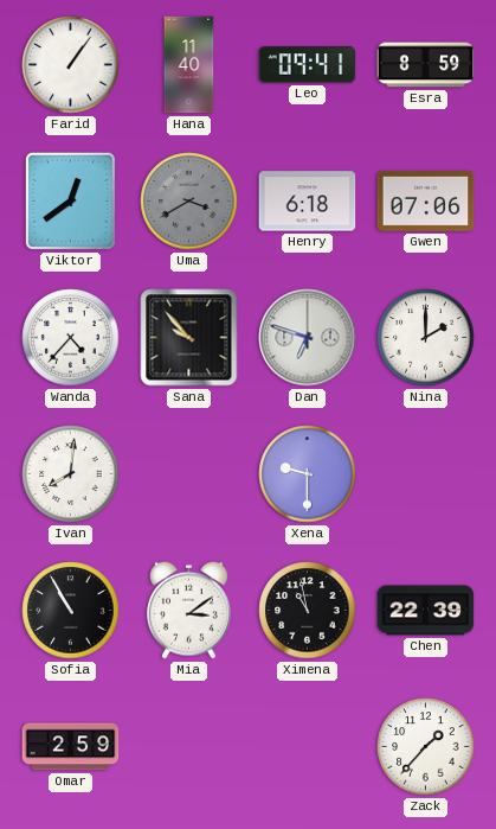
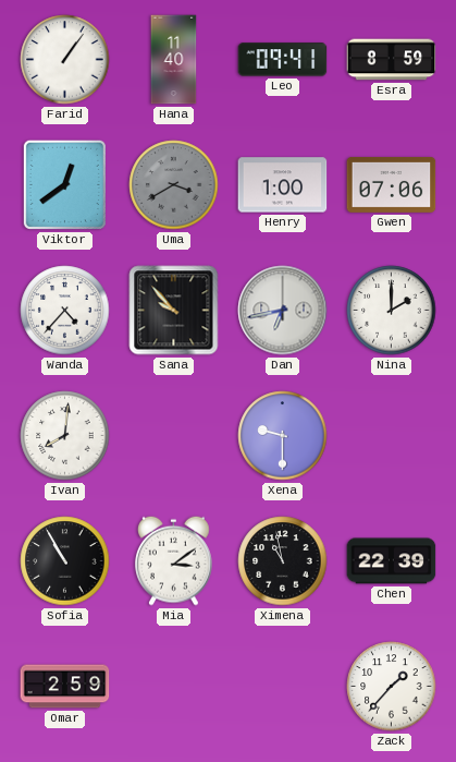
Henry: 6:18 -> 1:00 (283, 185)
Dan: 6:48 -> 6:43 (283, 311)
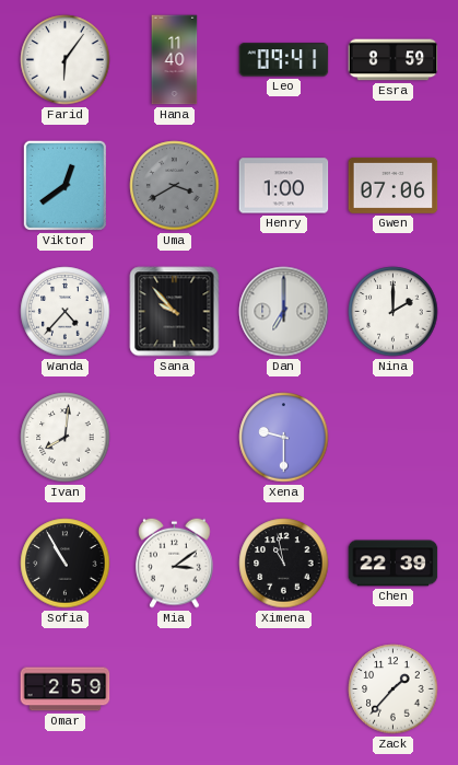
Farid: 1:06 -> 6:06 (66, 60)
Dan: 6:43 -> 7:00 (284, 312)
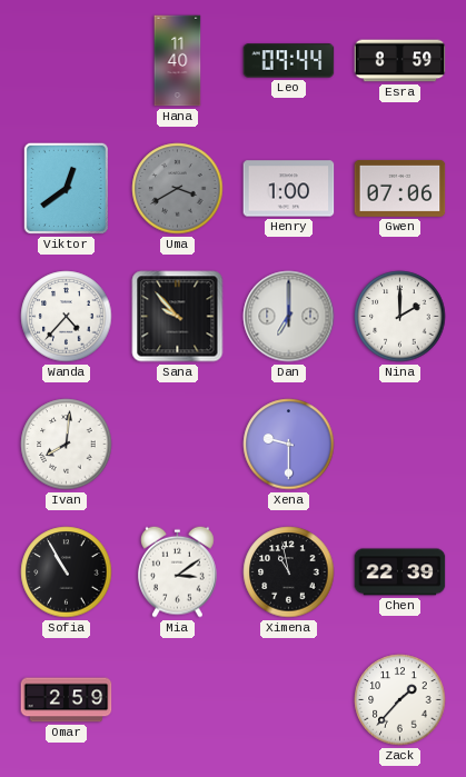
Farid: 6:06 -> none (66, 60)
Leo: 09:41 -> 09:44 (289, 61)
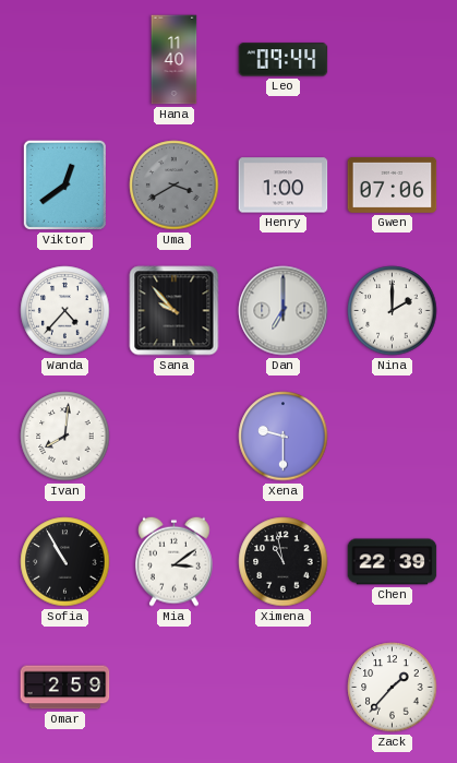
Esra: 8:59 -> none (400, 61)
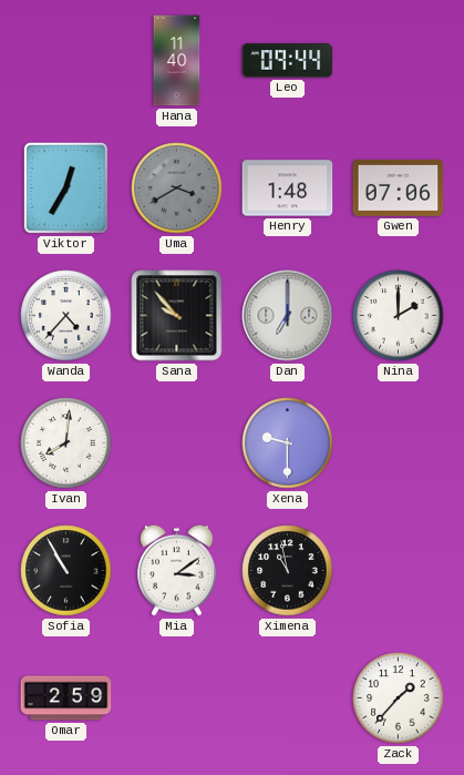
Viktor: 12:39 -> 12:35 (65, 187)
Henry: 1:00 -> 1:48 (288, 188)
Chen: 22:39 -> none (393, 562)
